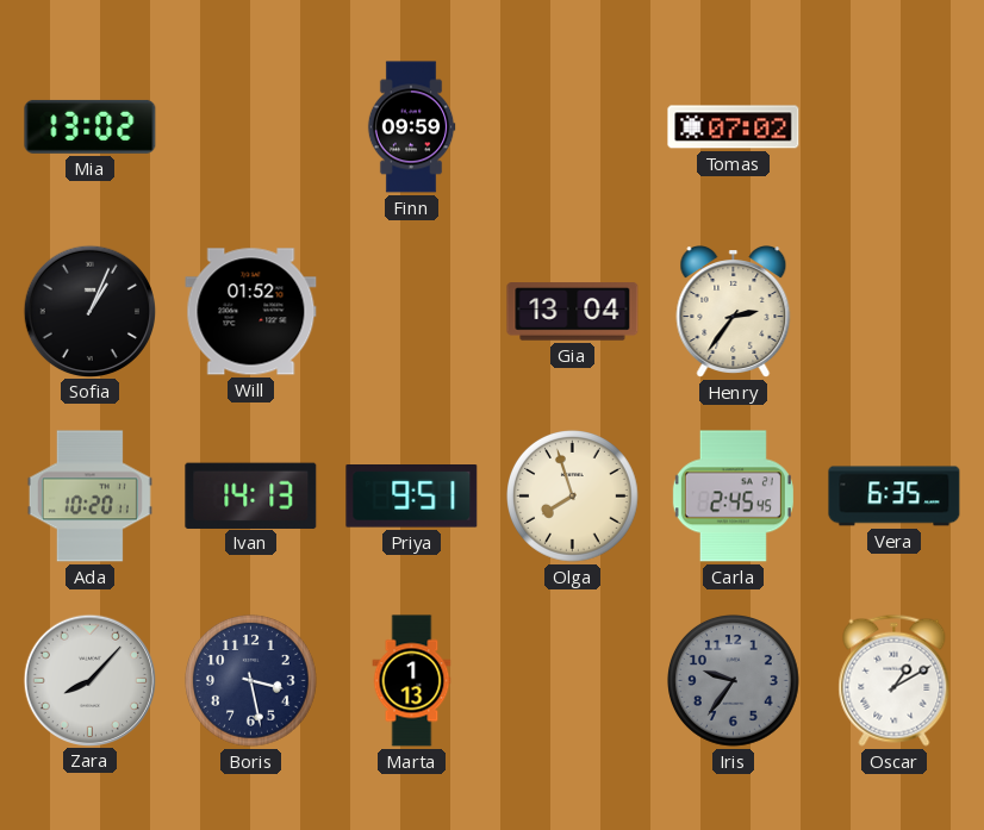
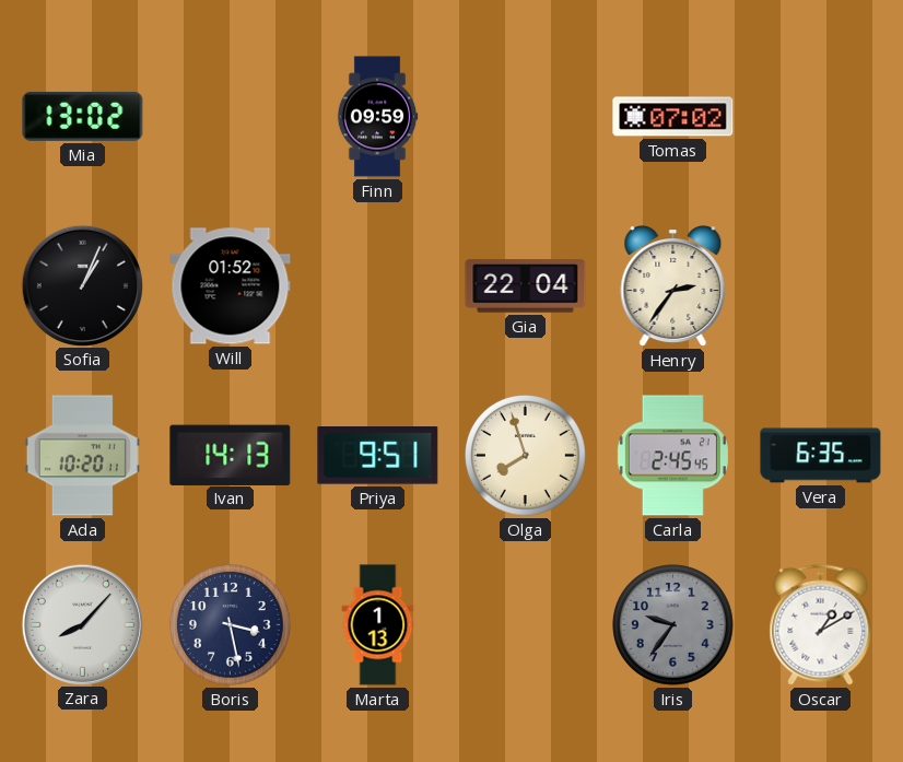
Gia: 13:04 -> 22:04 (526, 286)
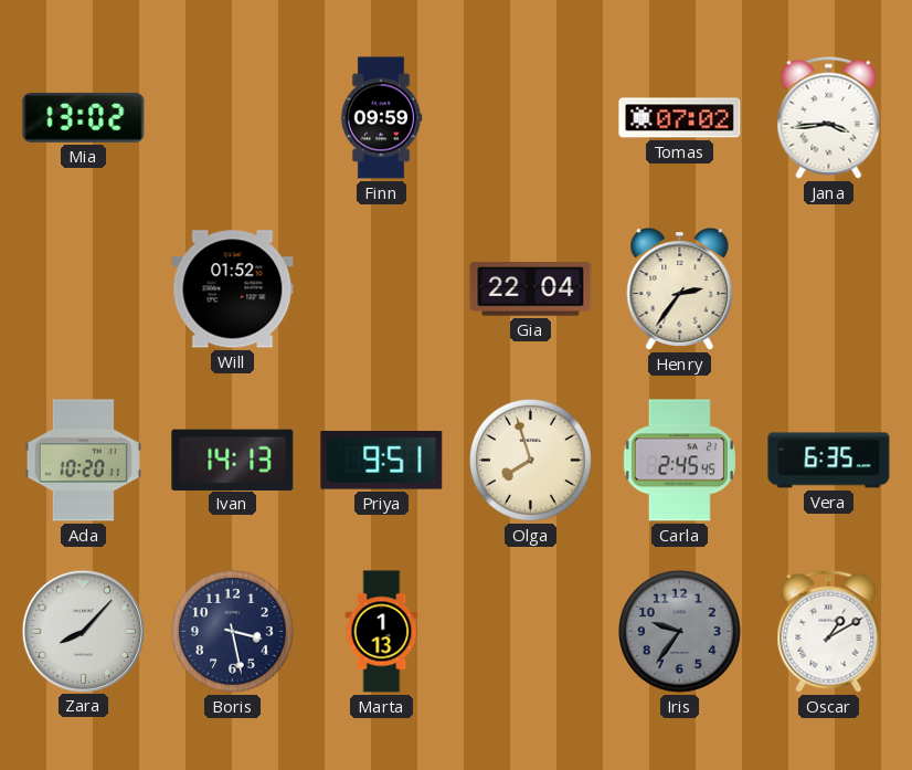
Jana: none -> 3:44 (829, 117)
Sofia: 1:04 -> none (82, 285)
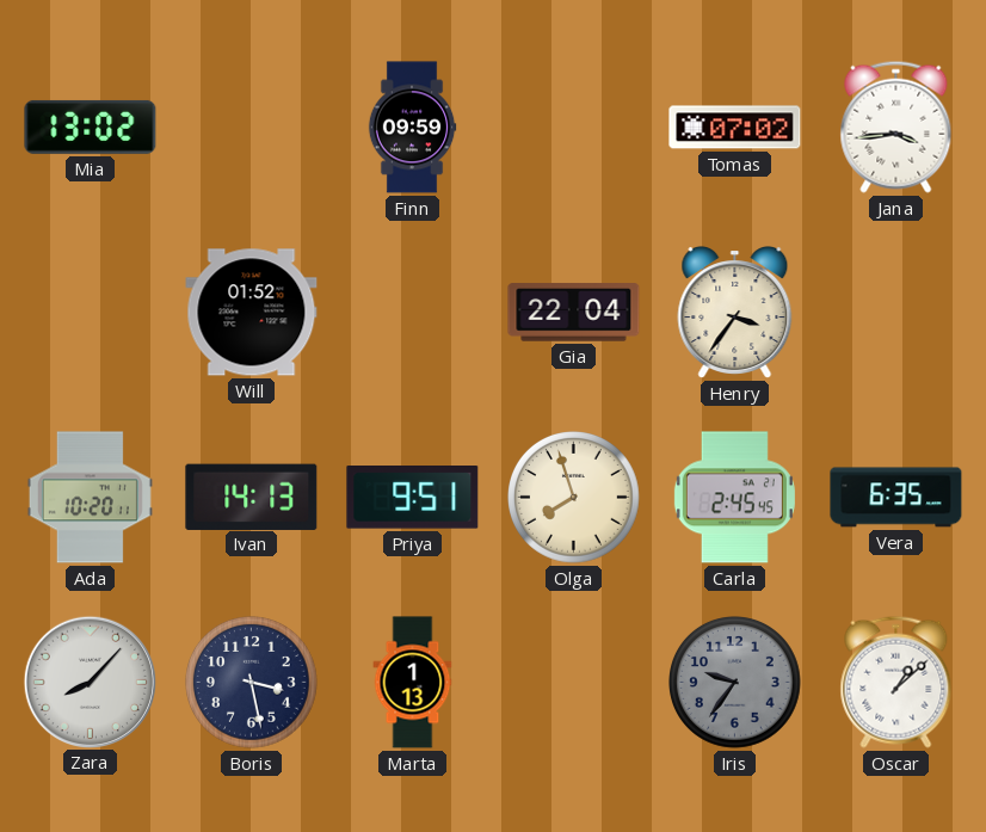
Henry: 2:36 -> 3:36 (735, 313)
Oscar: 1:10 -> 1:08 (896, 682)
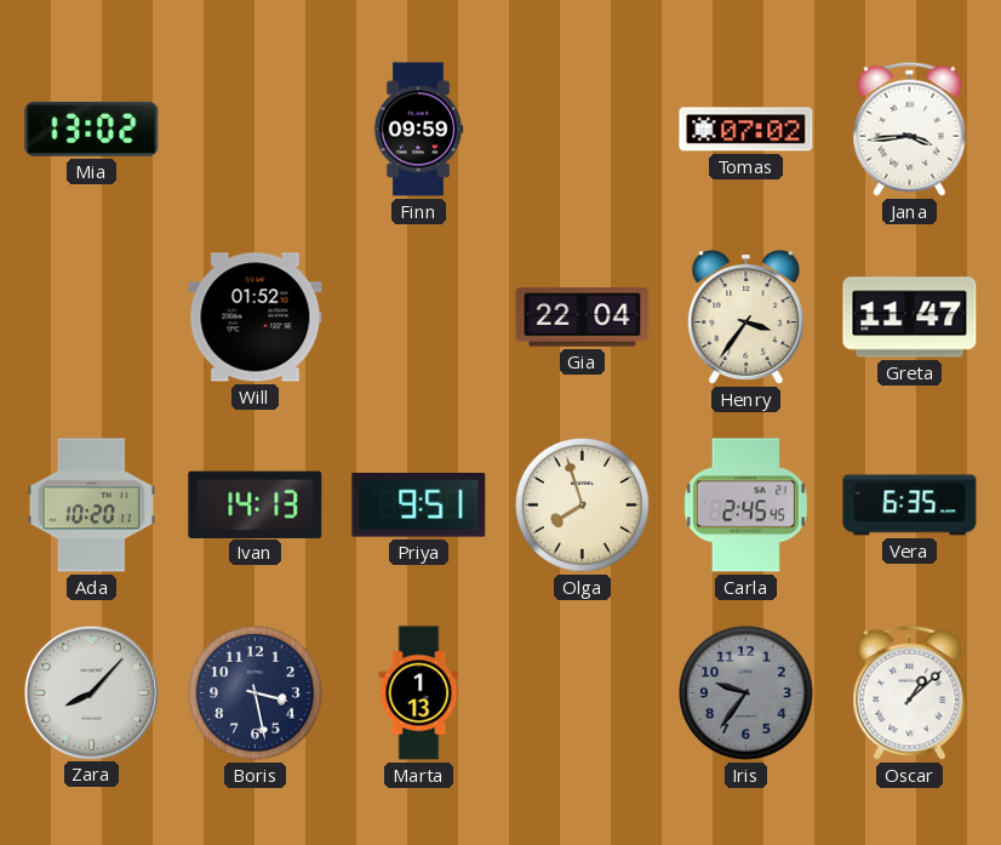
Greta: none -> 11:47 (910, 318)
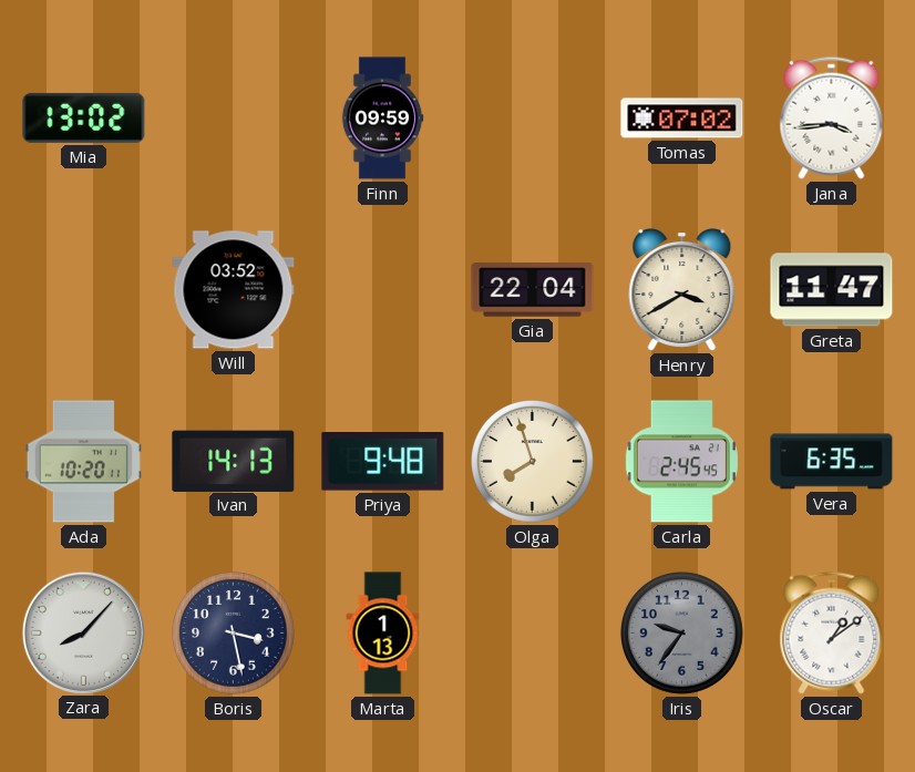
Will: 01:52 -> 03:52 (234, 290)
Henry: 3:36 -> 3:40 (682, 290)
Priya: 9:51 -> 9:48 (383, 462)
Oscar: 1:08 -> 1:09 (832, 632)
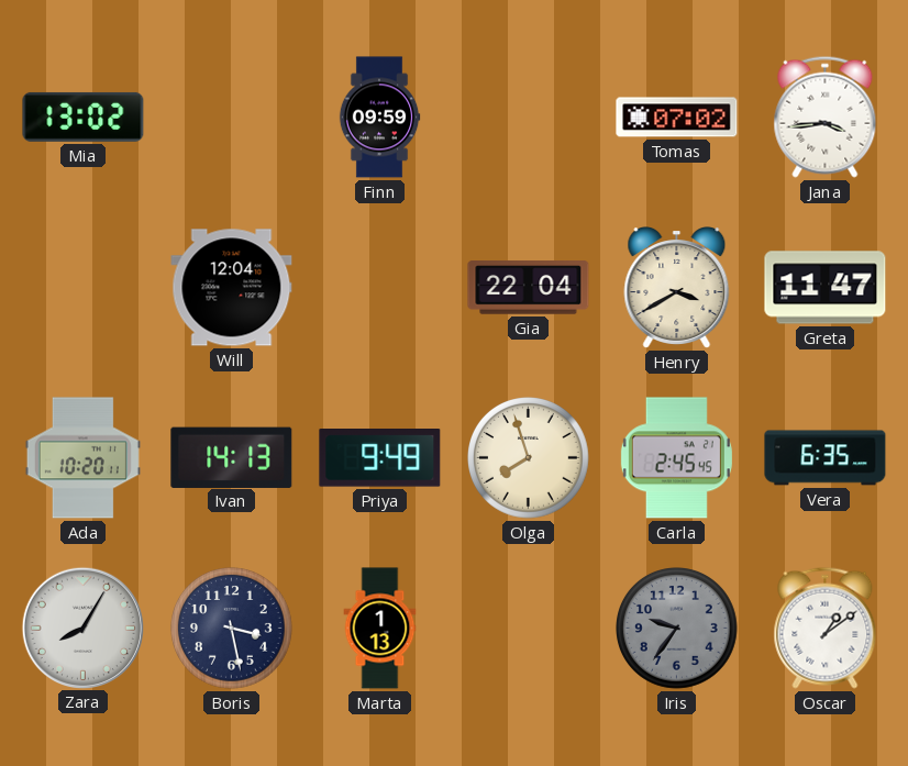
Will: 03:52 -> 12:04 (232, 288)
Priya: 9:48 -> 9:49 (380, 458)
Zara: 8:07 -> 8:05 (82, 628)
